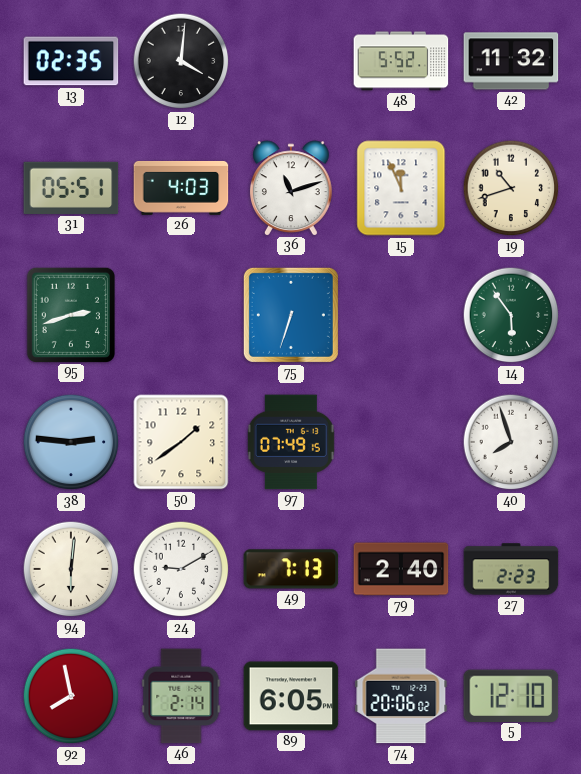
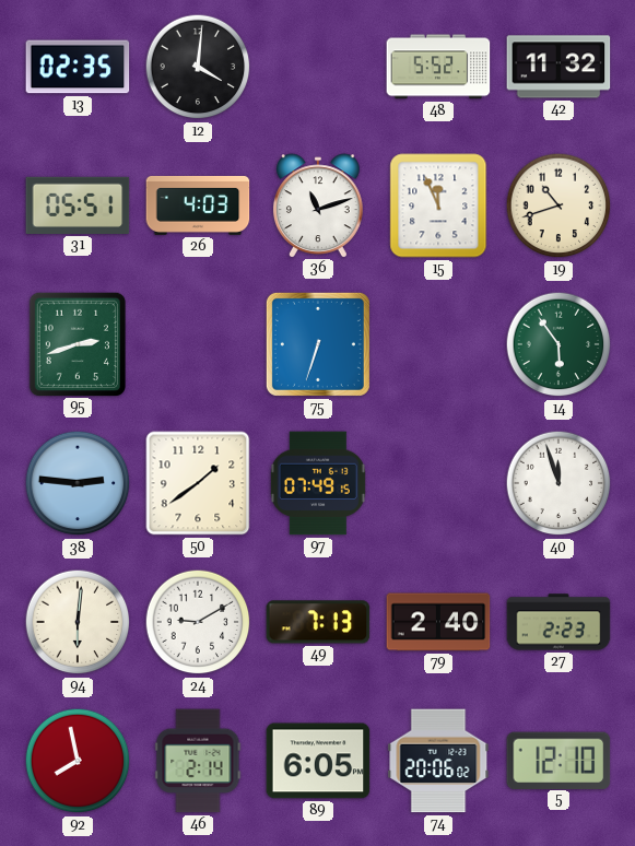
40: 7:57 -> 11:57 (558, 483)
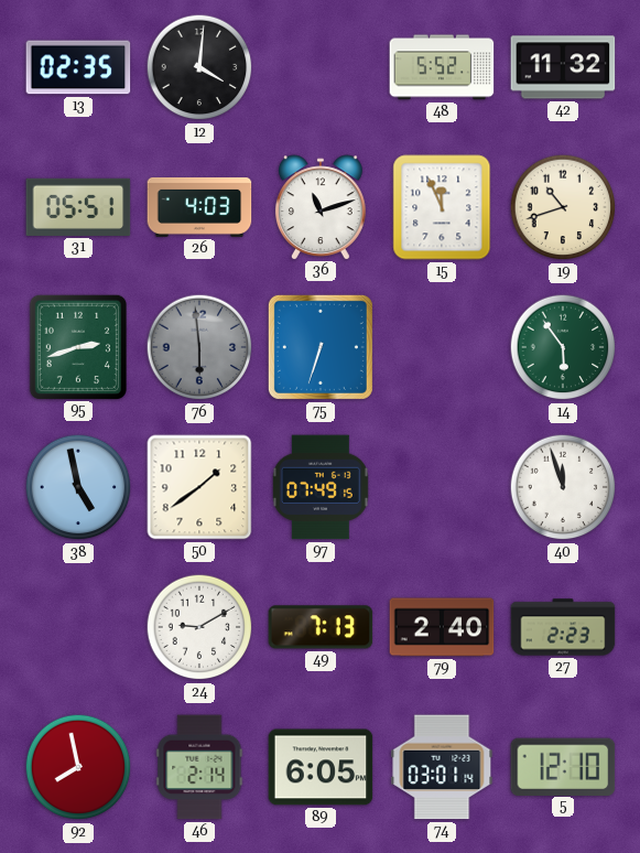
76: none -> 5:59 (199, 347)
38: 2:46 -> 4:58 (78, 487)
94: 6:01 -> none (78, 622)
74: 20:06 -> 03:01 (442, 767)
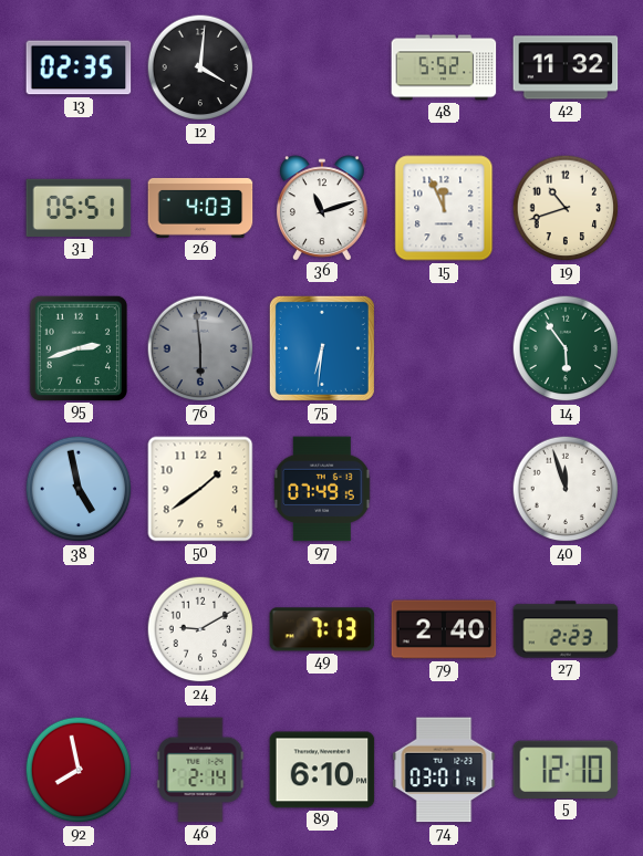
75: 6:33 -> 6:31 (322, 348)
89: 6:05 -> 6:10 (322, 770)
